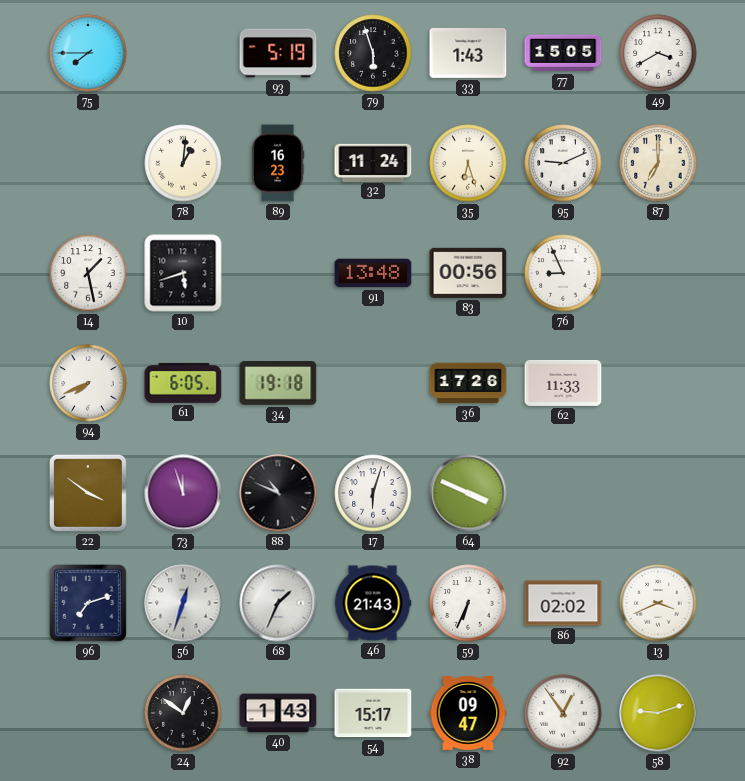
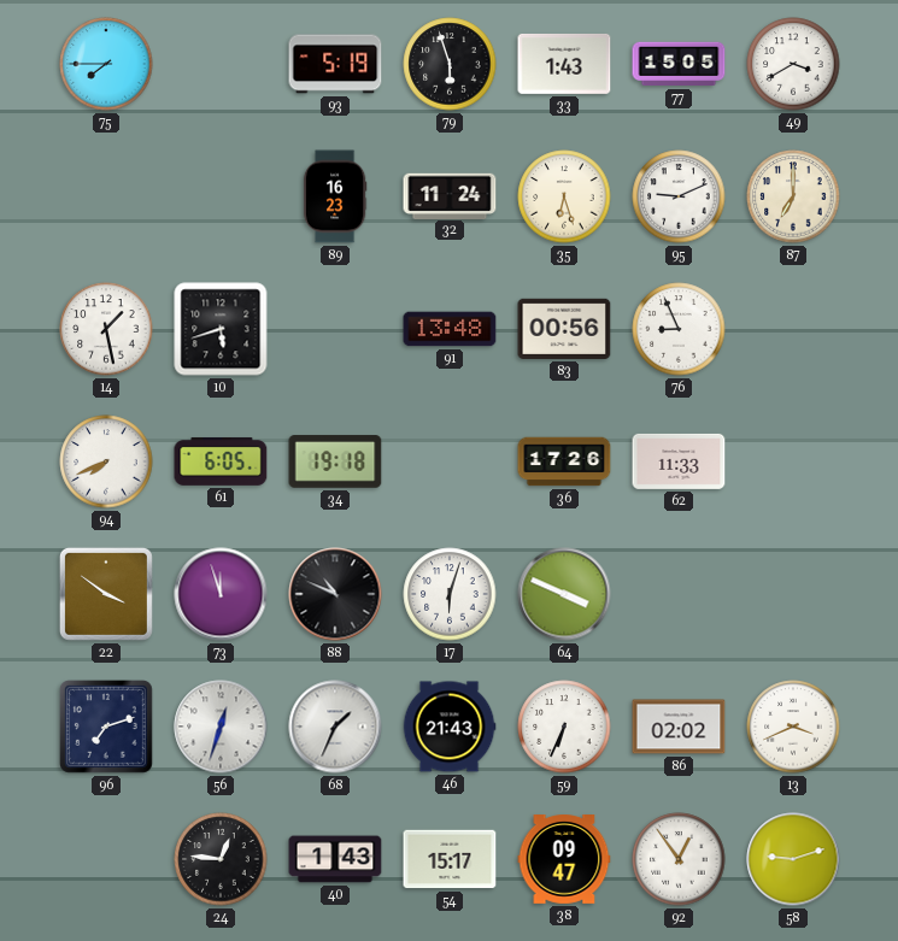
78: 1:01 -> none (183, 163)
24: 12:51 -> 12:46 (221, 859)
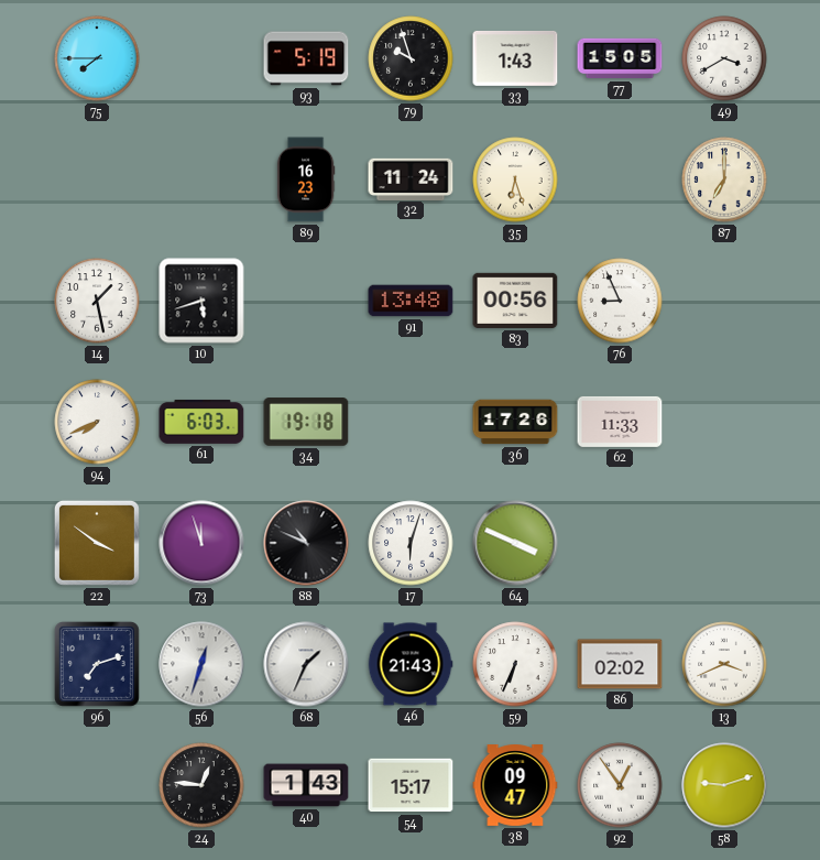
79: 5:57 -> 9:57 (411, 58)
95: 9:11 -> none (679, 196)
61: 6:05 -> 6:03 (201, 422)
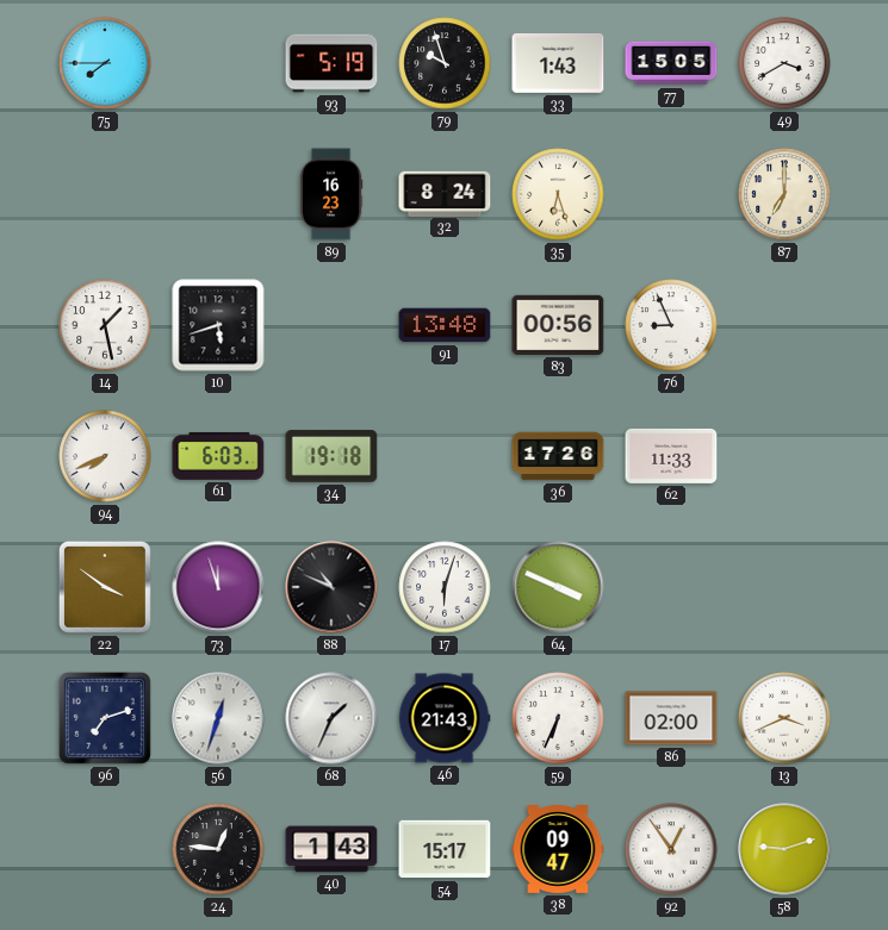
32: 11:24 -> 8:24 (445, 193)
86: 02:02 -> 02:00 (671, 718)
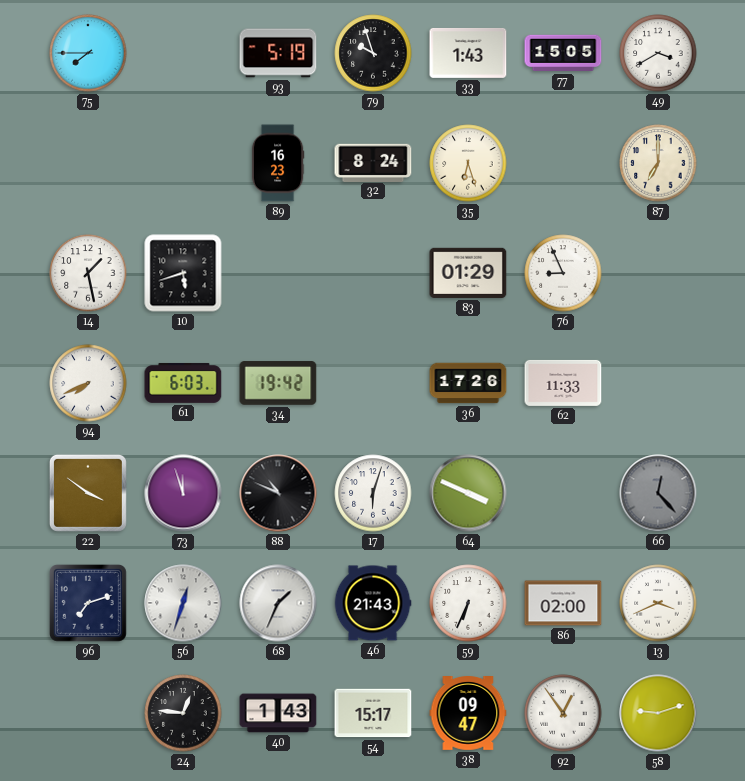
91: 13:48 -> none (445, 325)
83: 00:56 -> 01:29 (468, 273)
34: 19:18 -> 19:42 (278, 383)
66: none -> 12:23 (658, 493)
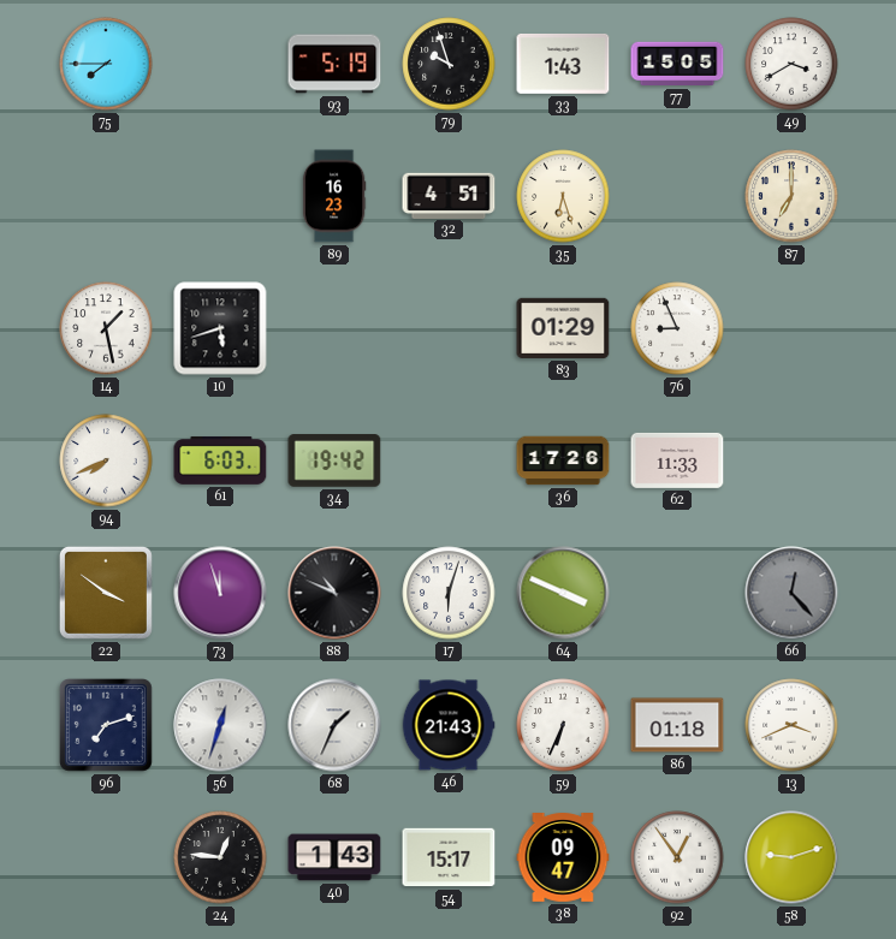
32: 8:24 -> 4:51 (449, 195)
86: 02:00 -> 01:18 (677, 725)
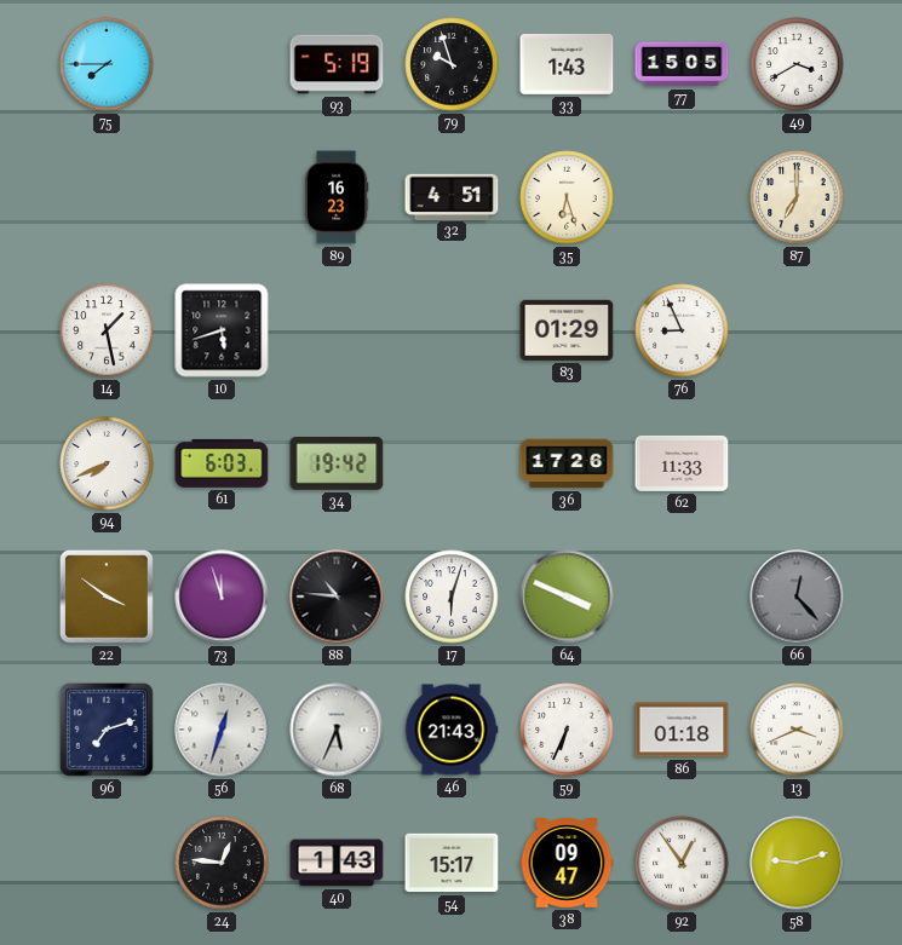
88: 10:49 -> 10:46 (337, 597)
68: 1:34 -> 5:34 (337, 730)
